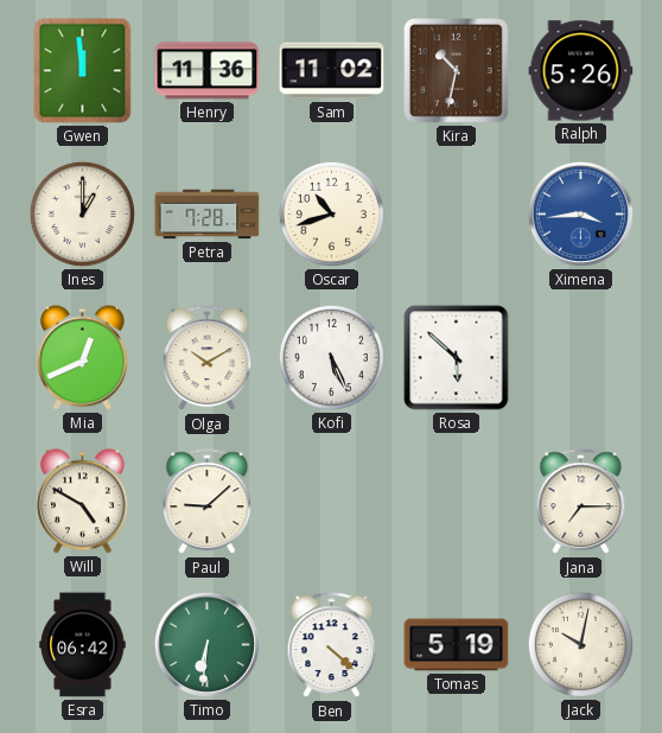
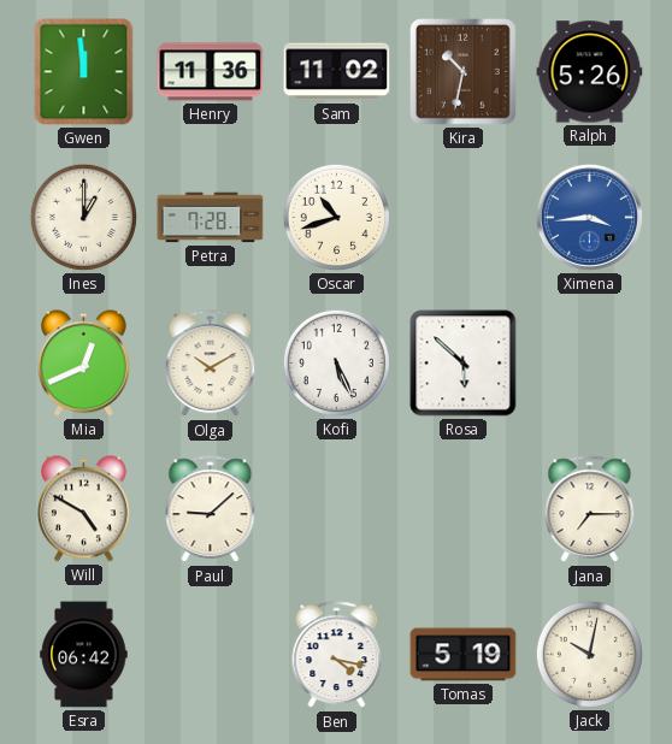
Timo: 6:31 -> none (206, 644)
Ben: 4:22 -> 4:17 (337, 655)
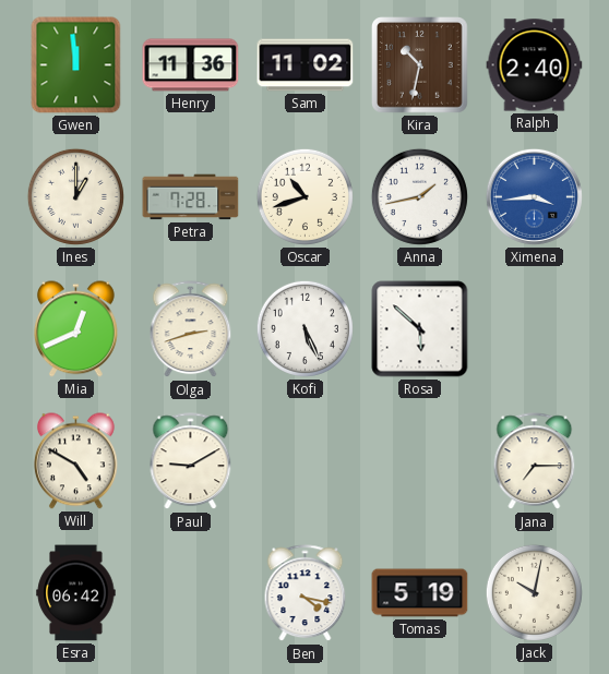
Ralph: 5:26 -> 2:40 (535, 65)
Anna: none -> 1:43 (419, 196)
Olga: 10:10 -> 2:42 (191, 329)
Paul: 9:08 -> 9:10 (191, 461)
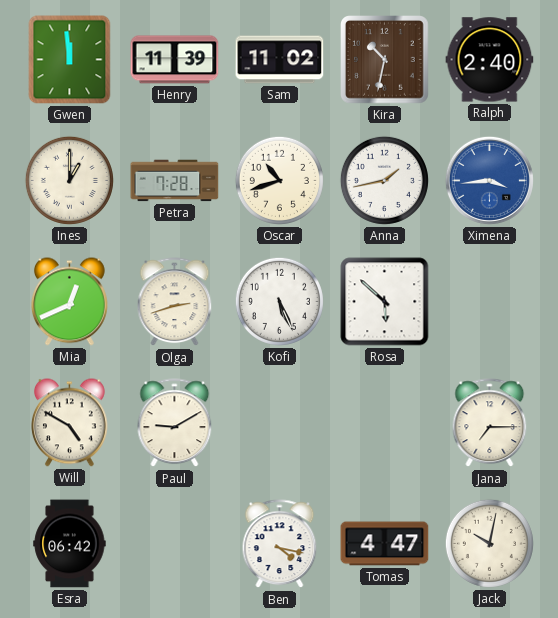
Henry: 11:36 -> 11:39 (175, 60)
Tomas: 5:19 -> 4:47 (385, 544)
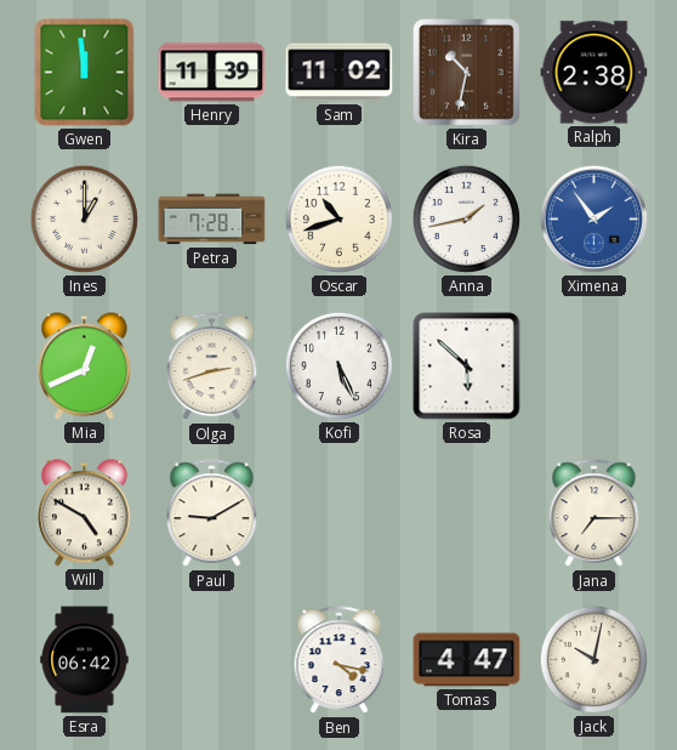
Ralph: 2:40 -> 2:38 (594, 73)
Ximena: 3:44 -> 1:54 (593, 218)
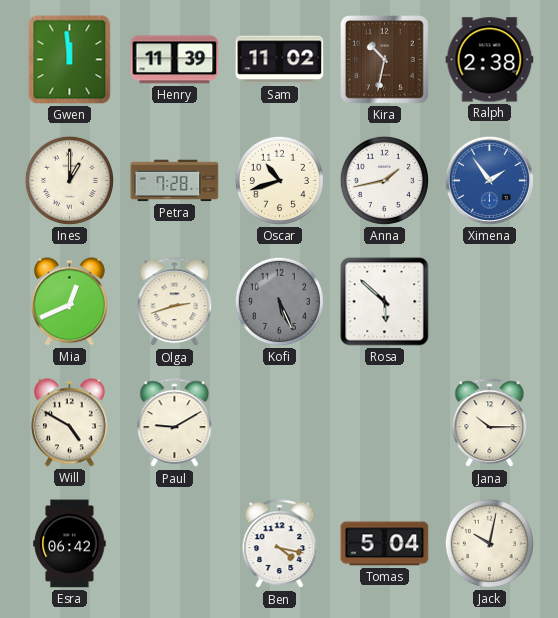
Kofi dial: white -> grey (279, 301)
Jana: 7:15 -> 10:15 (490, 423)
Tomas: 4:47 -> 5:04 (385, 544)
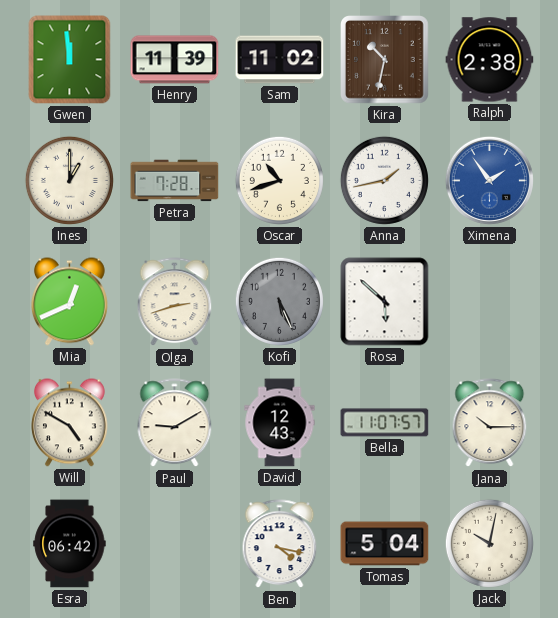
David: none -> 12:43 (280, 423)
Bella: none -> 11:07 (385, 423)
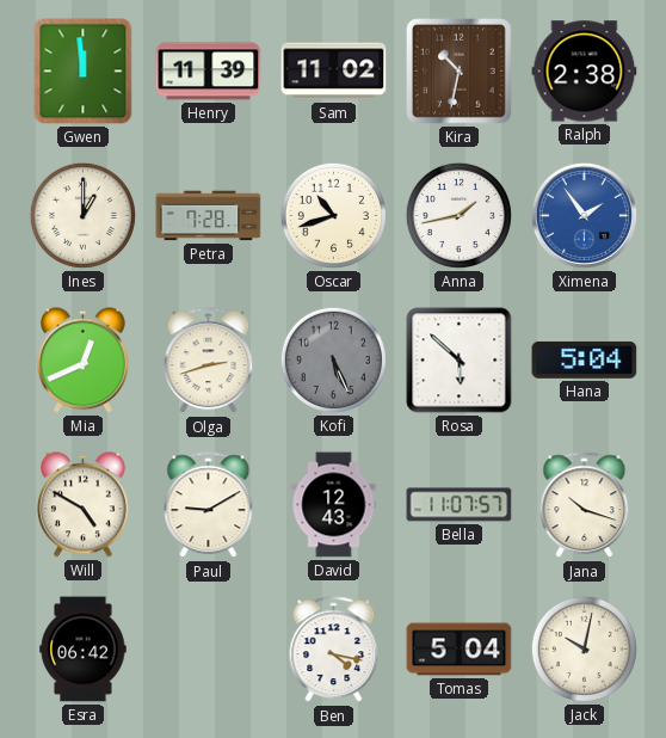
Hana: none -> 5:04 (585, 359)
Jana: 10:15 -> 10:18 (585, 505)
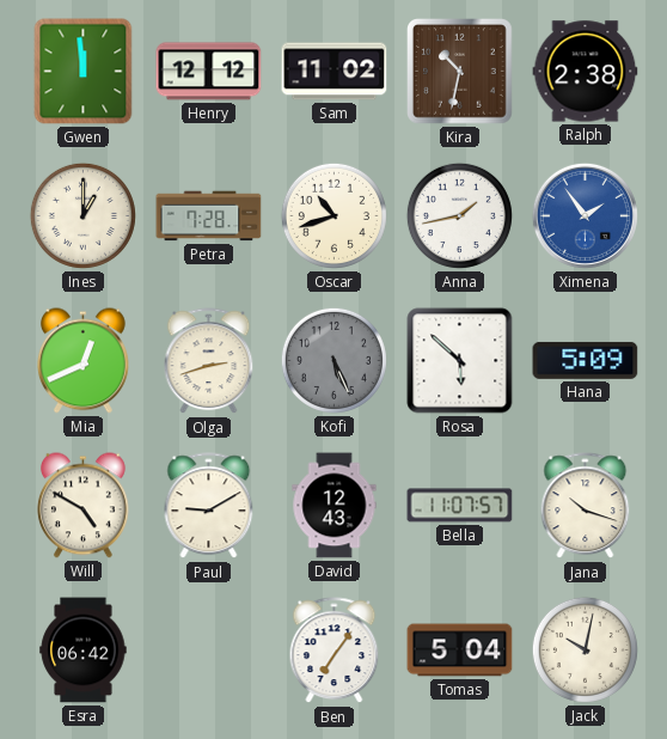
Henry: 11:39 -> 12:12 (209, 72)
Hana: 5:04 -> 5:09 (586, 360)
Ben: 4:17 -> 7:06 (335, 651)
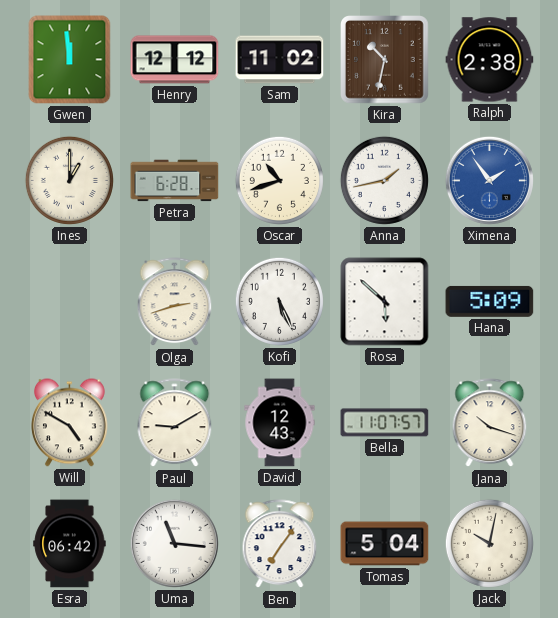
Petra: 7:28 -> 6:28 (175, 181)
Mia: 12:41 -> none (82, 361)
Kofi dial: grey -> white (279, 301)
Uma: none -> 11:16 (174, 543)
